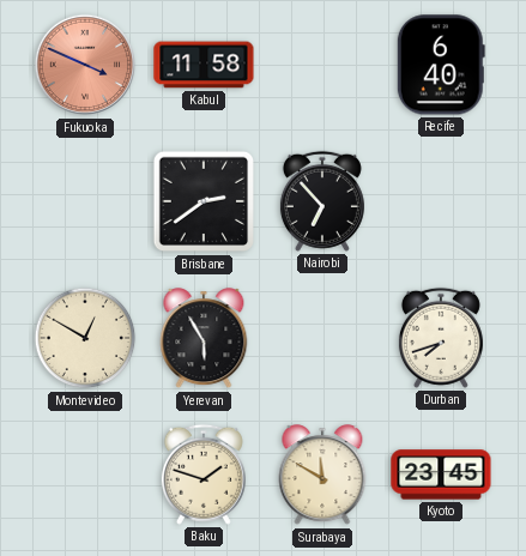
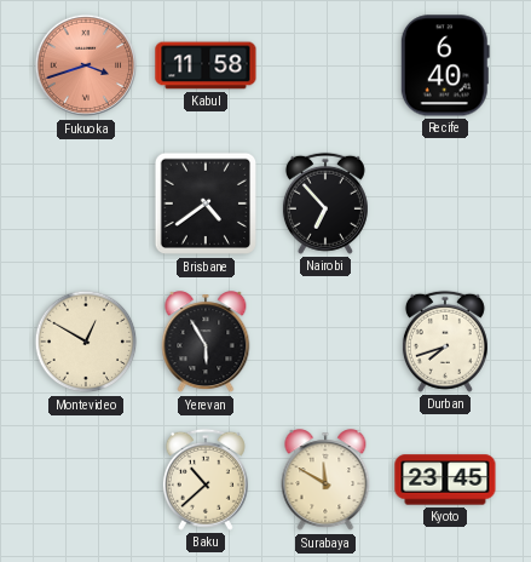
Fukuoka: 3:49 -> 3:42 (86, 65)
Brisbane: 2:39 -> 4:39 (206, 203)
Baku: 1:48 -> 10:38 (206, 480)
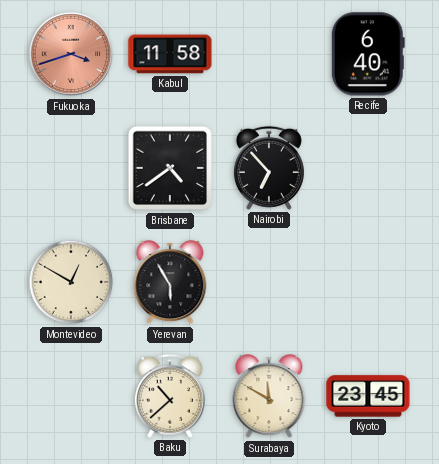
Durban: 7:42 -> none (445, 342)
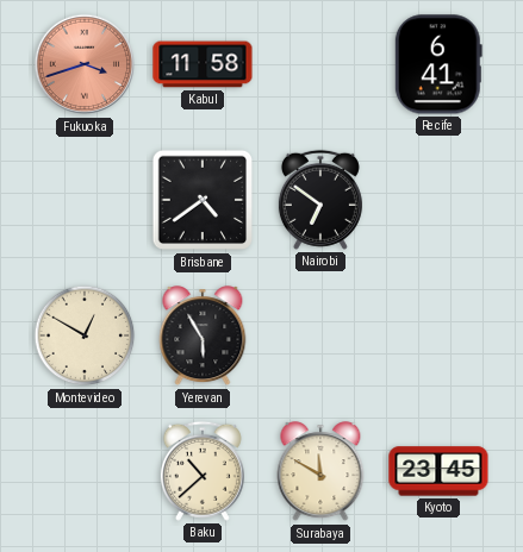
Recife: 6:40 -> 6:41 (438, 64)
Nairobi: 6:53 -> 6:51 (320, 200)
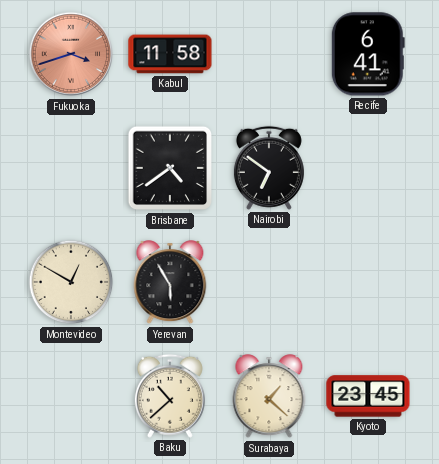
Surabaya: 11:50 -> 1:22 (269, 397)
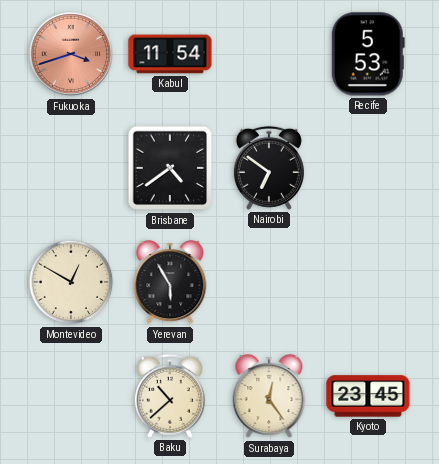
Kabul: 11:58 -> 11:54 (170, 54)
Recife: 6:41 -> 5:53 (368, 54)
Surabaya: 1:22 -> 12:24 (269, 397)
